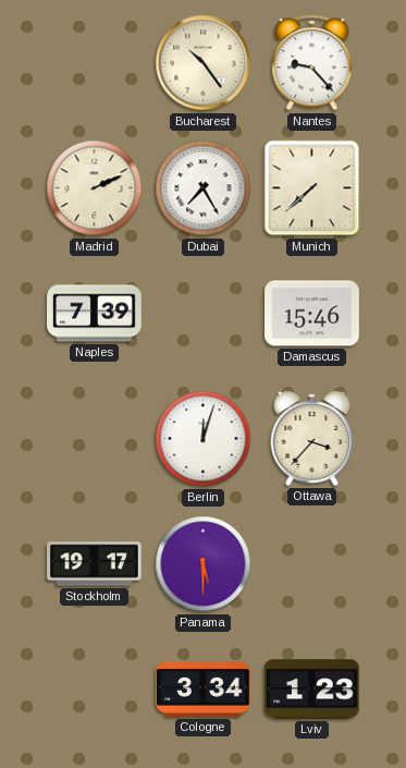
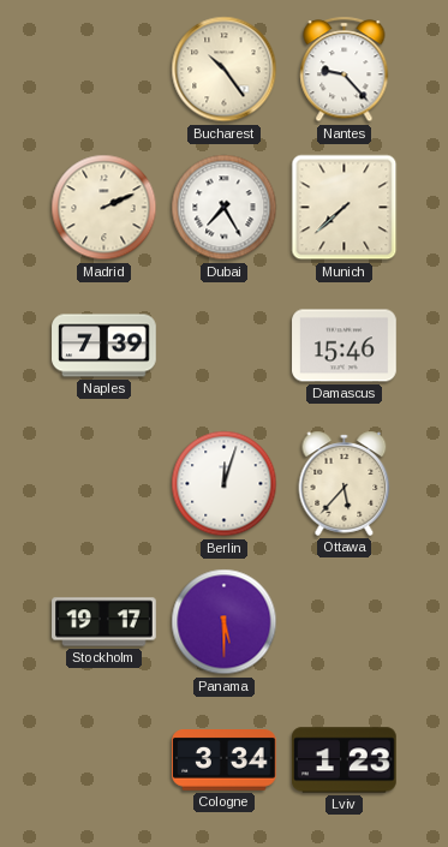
Ottawa: 3:37 -> 5:37 (345, 483)
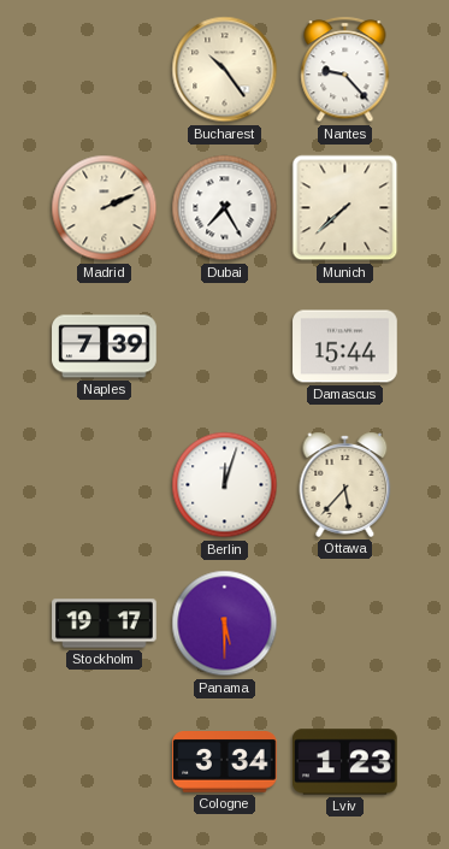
Damascus: 15:46 -> 15:44 (345, 347)
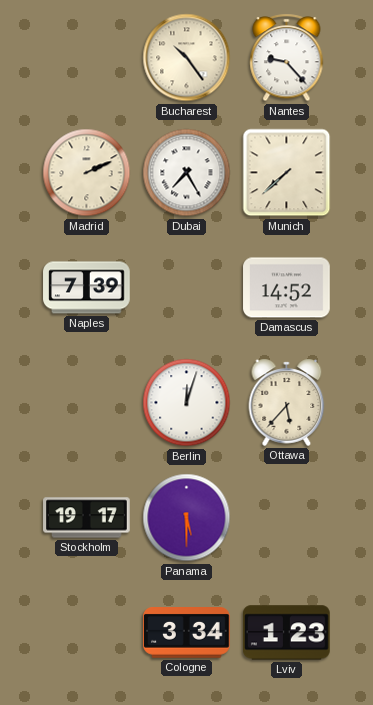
Damascus: 15:44 -> 14:52 (287, 288)
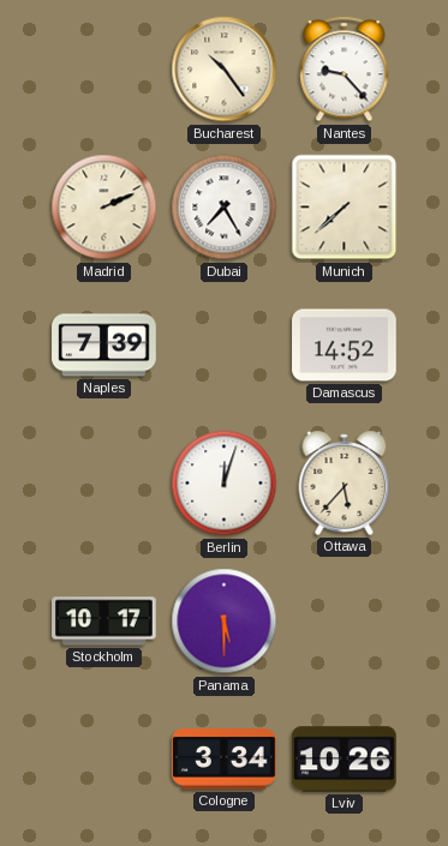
Stockholm: 19:17 -> 10:17 (104, 622)
Lviv: 1:23 -> 10:26 (345, 760)
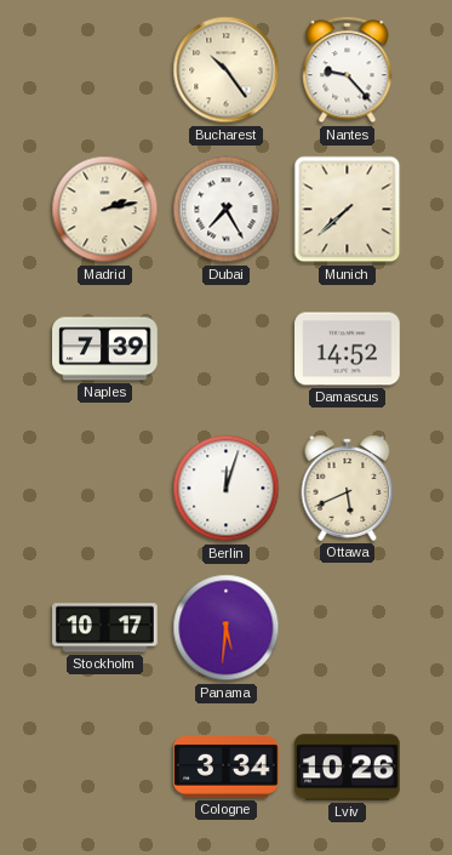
Madrid: 2:11 -> 2:13 (105, 210)
Ottawa: 5:37 -> 5:41 (348, 488)
Panama: 5:30 -> 5:31 (227, 628)
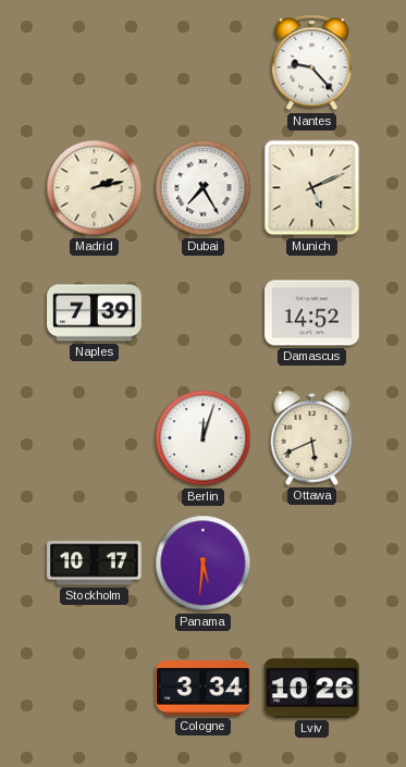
Bucharest: 10:24 -> none (227, 70)
Munich: 7:38 -> 5:11 (312, 188)
